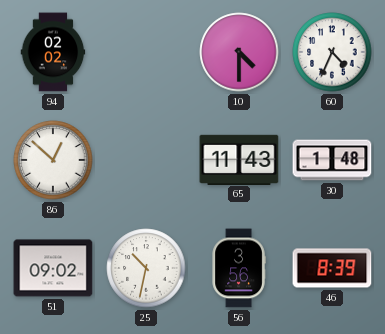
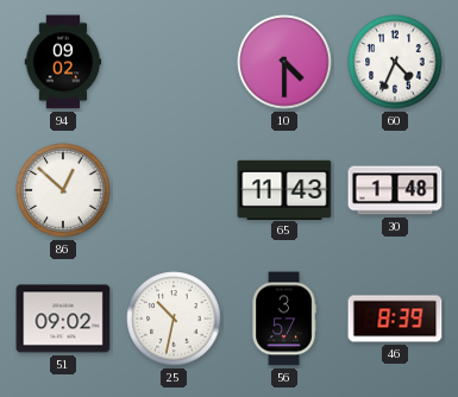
94: 02:02 -> 09:02 (63, 62)
56: 3:56 -> 3:57 (284, 319)
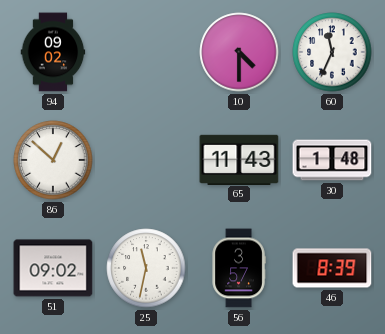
60: 4:34 -> 11:34 (332, 52)
25: 10:32 -> 11:32 (146, 268)
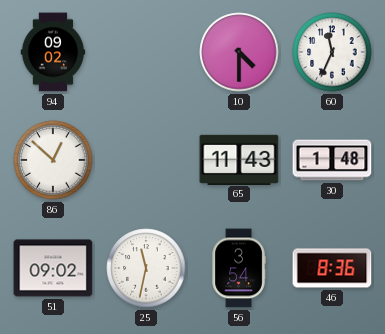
56: 3:57 -> 3:54 (239, 268)
46: 8:39 -> 8:36 (332, 268)
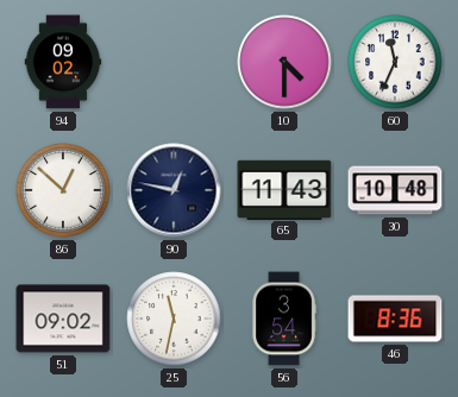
90: none -> 12:47 (174, 190)
30: 1:48 -> 10:48 (395, 190)
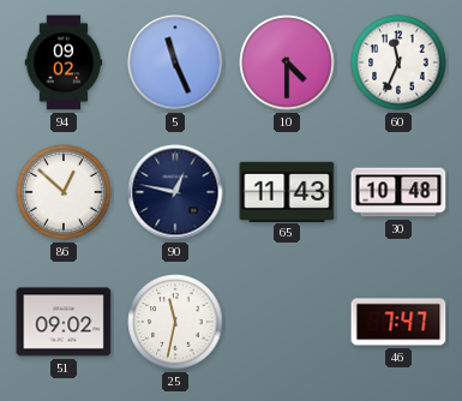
5: none -> 11:26 (175, 62)
56: 3:54 -> none (284, 319)
46: 8:36 -> 7:47 (398, 322)
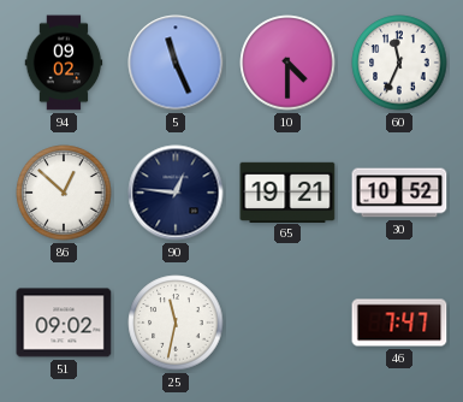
90: 12:47 -> 12:46 (176, 193)
65: 11:43 -> 19:21 (287, 191)
30: 10:48 -> 10:52 (399, 193)
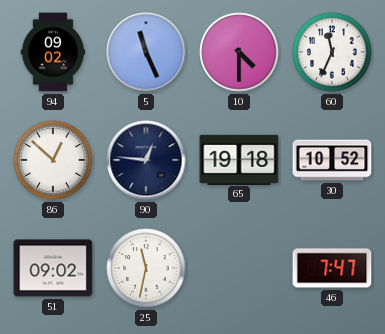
65: 19:21 -> 19:18 (239, 159)
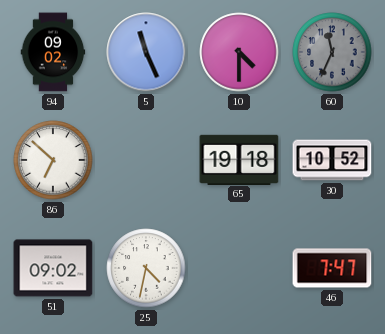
60 dial: white -> grey (332, 52)
86: 12:52 -> 6:52 (53, 160)
90: 12:46 -> none (146, 160)
25: 11:32 -> 4:32 (146, 268)
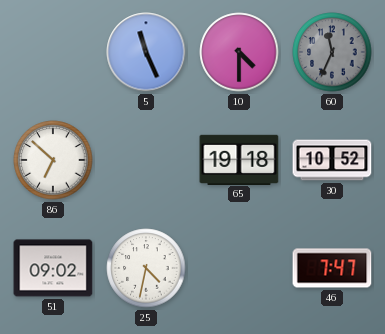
94: 09:02 -> none (53, 52)
